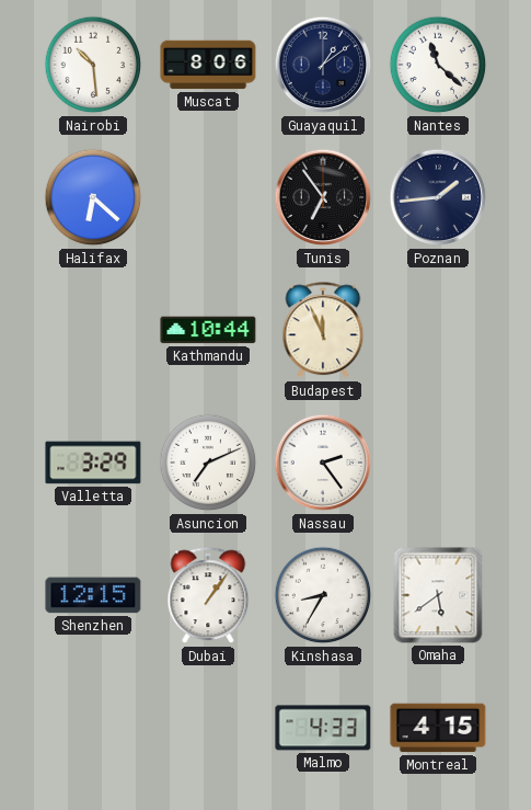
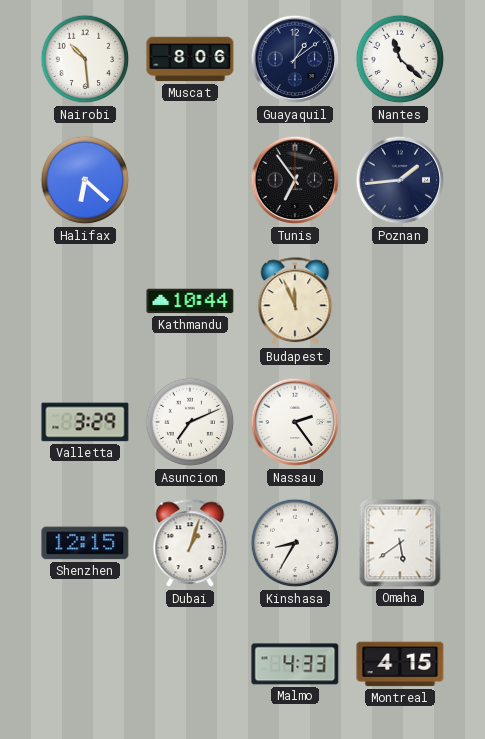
Dubai: 1:06 -> 1:03 (190, 544)
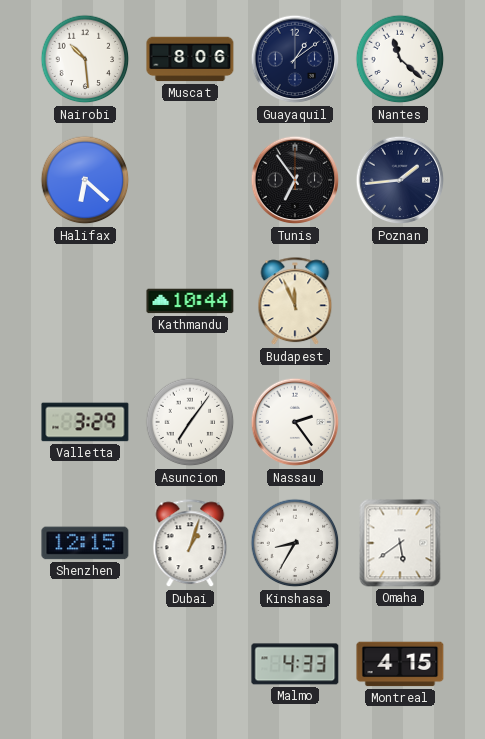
Asuncion: 7:11 -> 7:06 (190, 422)
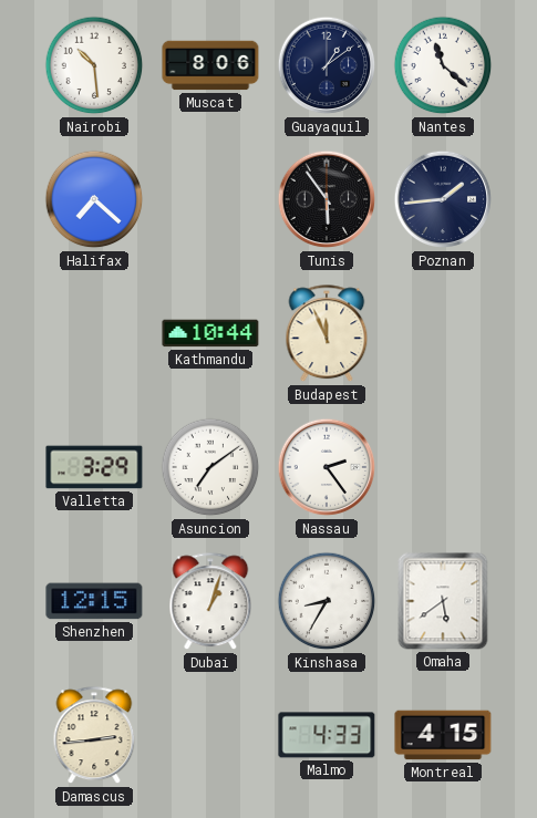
Halifax: 6:22 -> 7:22 (94, 199)
Tunis: 6:54 -> 5:54 (327, 199)
Asuncion: 7:06 -> 7:09 (210, 467)
Damascus: none -> 2:44 (94, 736)
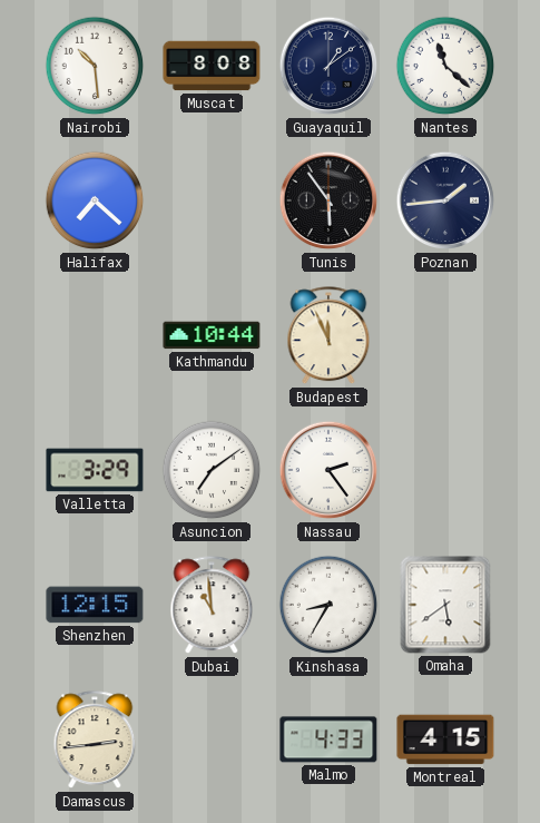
Muscat: 8:06 -> 8:08 (212, 66)
Dubai: 1:03 -> 10:59 (212, 606)
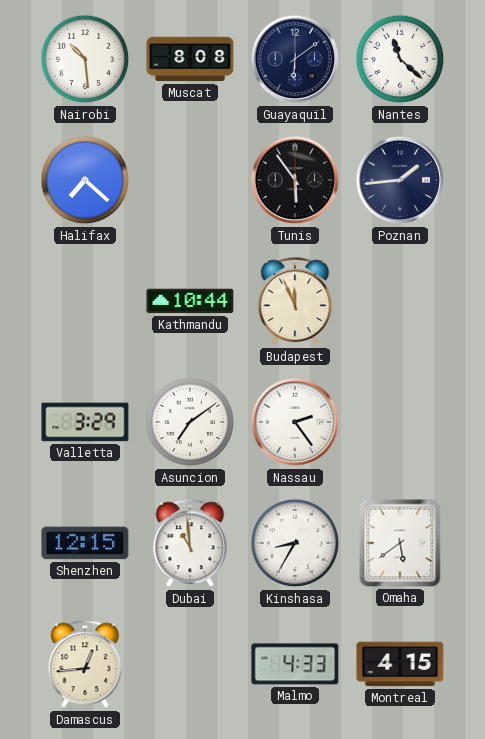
Guayaquil: 1:09 -> 6:09 (295, 59)
Damascus: 2:44 -> 12:44 (85, 665)
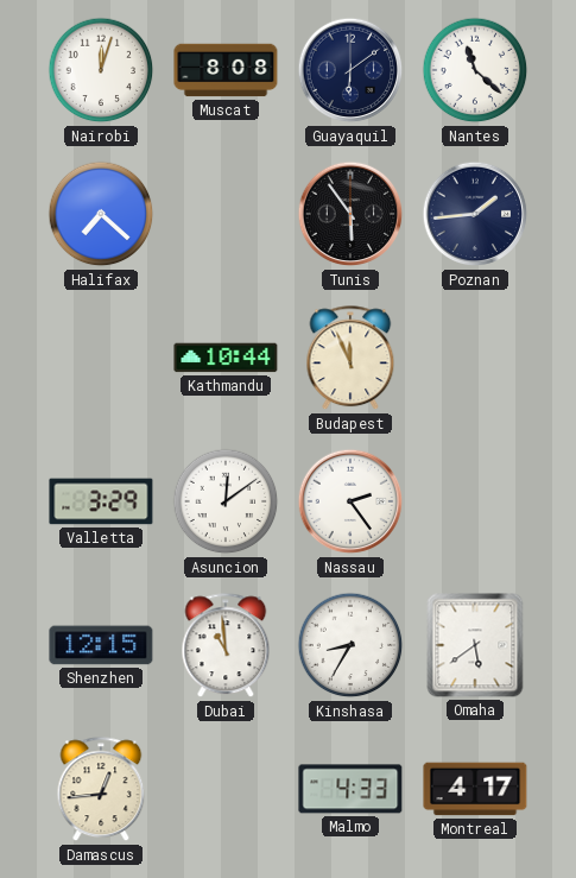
Nairobi: 10:29 -> 12:03 (101, 70)
Asuncion: 7:09 -> 12:09 (226, 501)
Montreal: 4:15 -> 4:17 (475, 789)
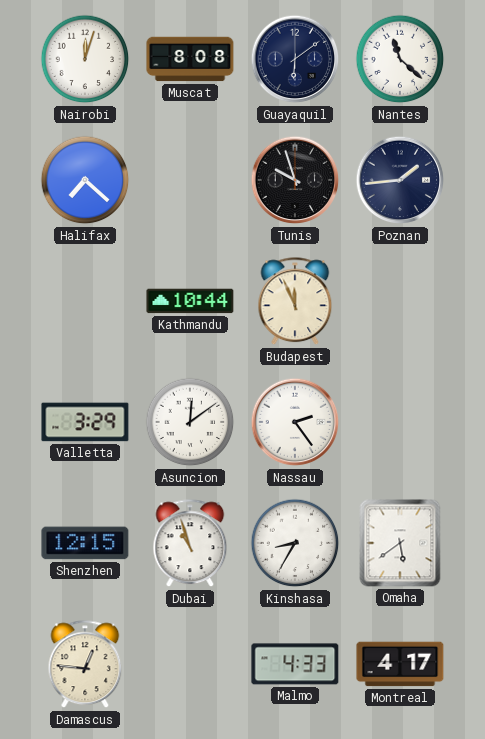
Tunis: 5:54 -> 9:57 (295, 180)
Dubai: 10:59 -> 10:57 (190, 544)
Damascus: 12:44 -> 12:46 (85, 665)
